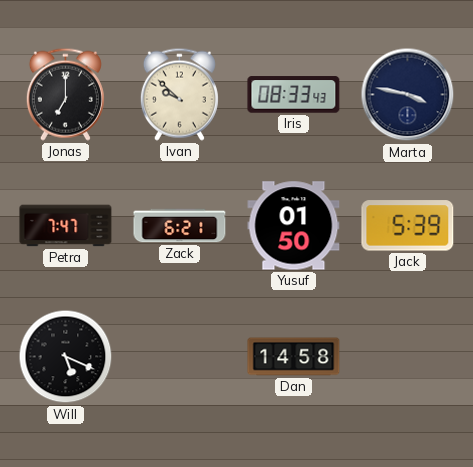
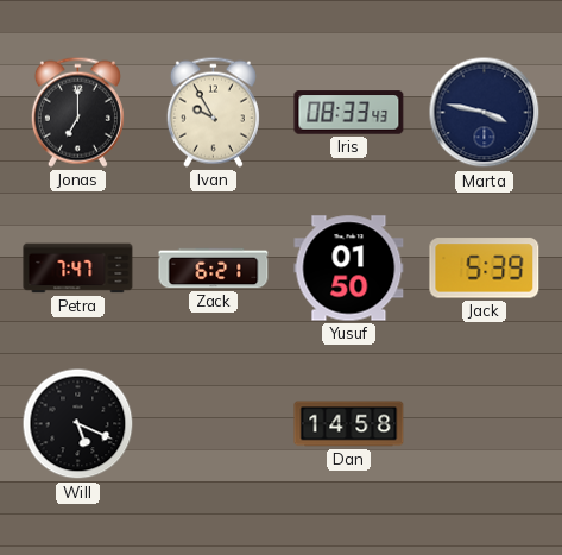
Ivan: 9:52 -> 9:55 (213, 112)
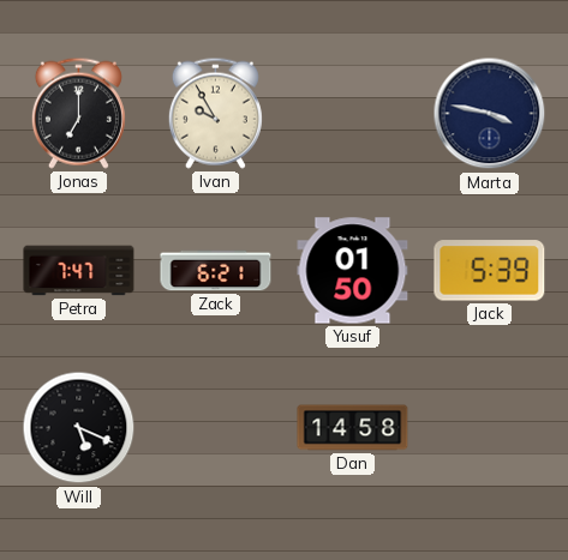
Iris: 08:33 -> none (349, 113)
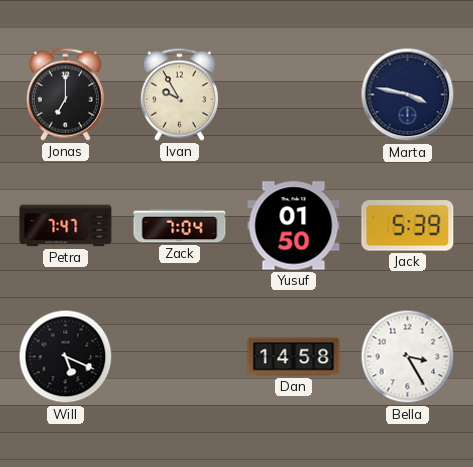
Zack: 6:21 -> 7:04 (180, 226)
Bella: none -> 3:25 (408, 357)
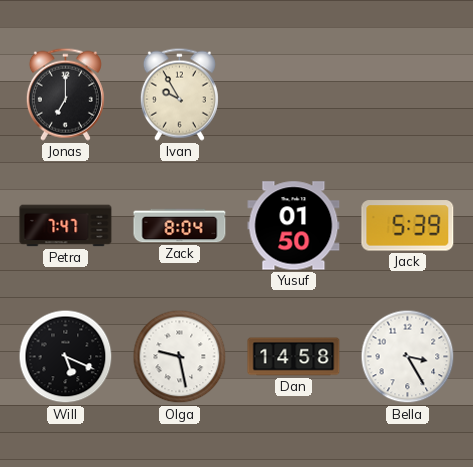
Marta: 3:47 -> none (408, 95)
Zack: 7:04 -> 8:04 (180, 226)
Olga: none -> 9:28 (180, 357)
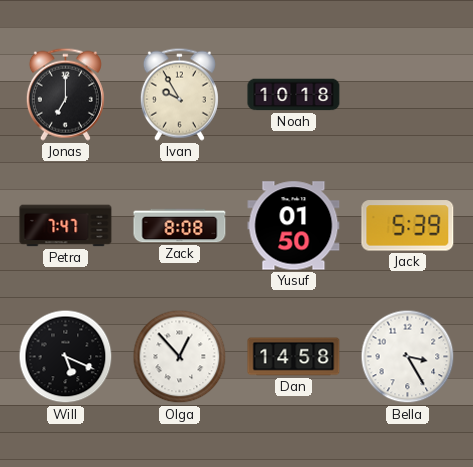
Noah: none -> 10:18 (294, 95)
Zack: 8:04 -> 8:08 (180, 226)
Olga: 9:28 -> 12:53 (180, 357)
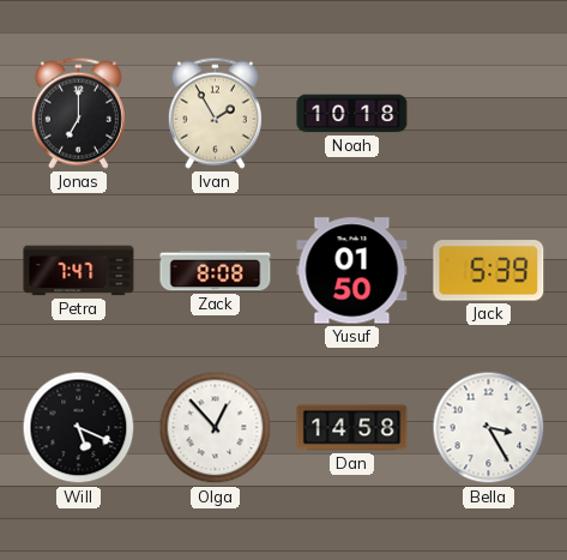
Ivan: 9:55 -> 1:55 (215, 113)
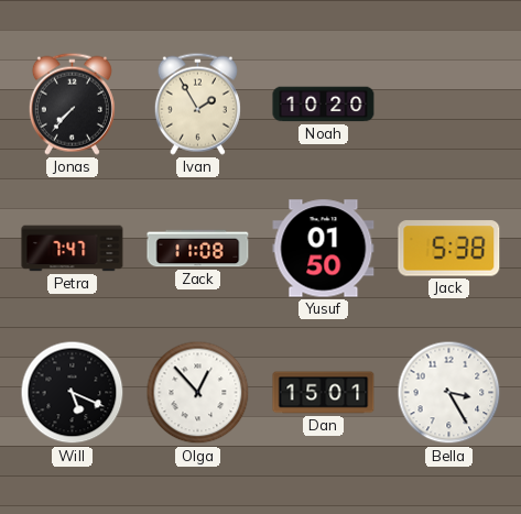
Jonas: 7:00 -> 7:37 (72, 103)
Noah: 10:18 -> 10:20 (324, 105)
Zack: 8:08 -> 11:08 (198, 249)
Jack: 5:39 -> 5:38 (449, 249)
Dan: 14:58 -> 15:01 (324, 393)
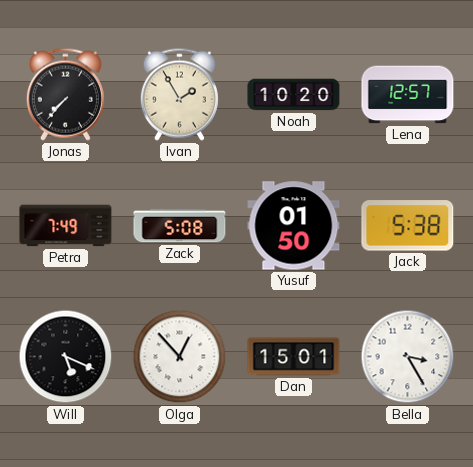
Lena: none -> 12:57 (408, 95)
Petra: 7:47 -> 7:49 (66, 226)
Zack: 11:08 -> 5:08 (180, 226)
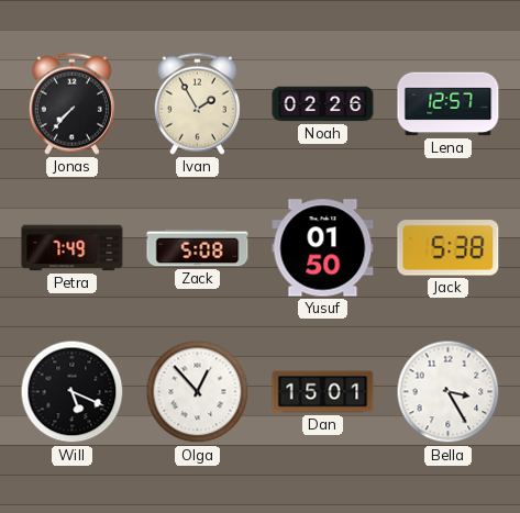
Noah: 10:20 -> 02:26 (323, 104)
